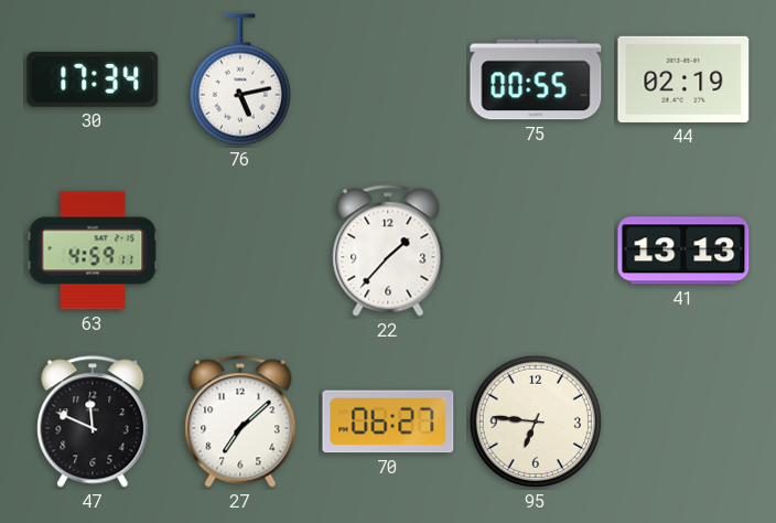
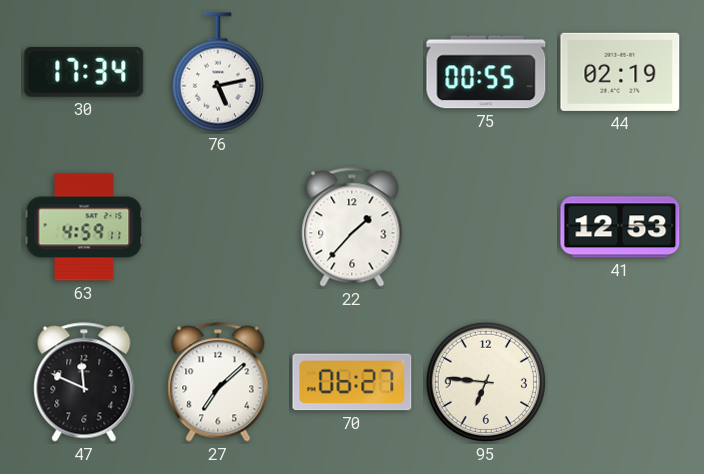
41: 13:13 -> 12:53 (620, 227)
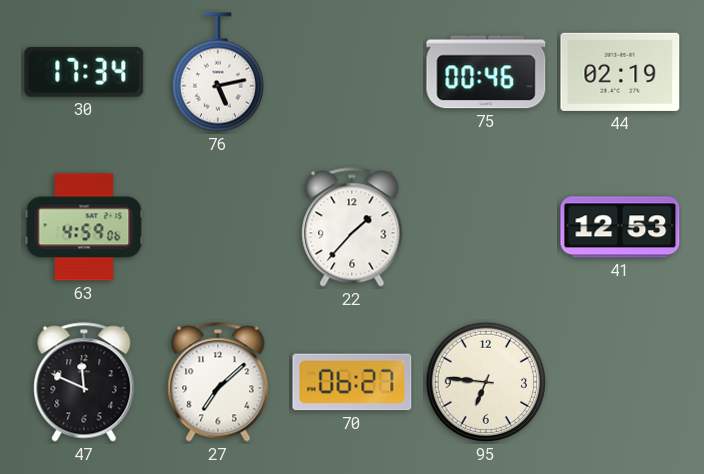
75: 00:55 -> 00:46 (486, 72)
63: 4:59:11 -> 4:59:06 (84, 227)
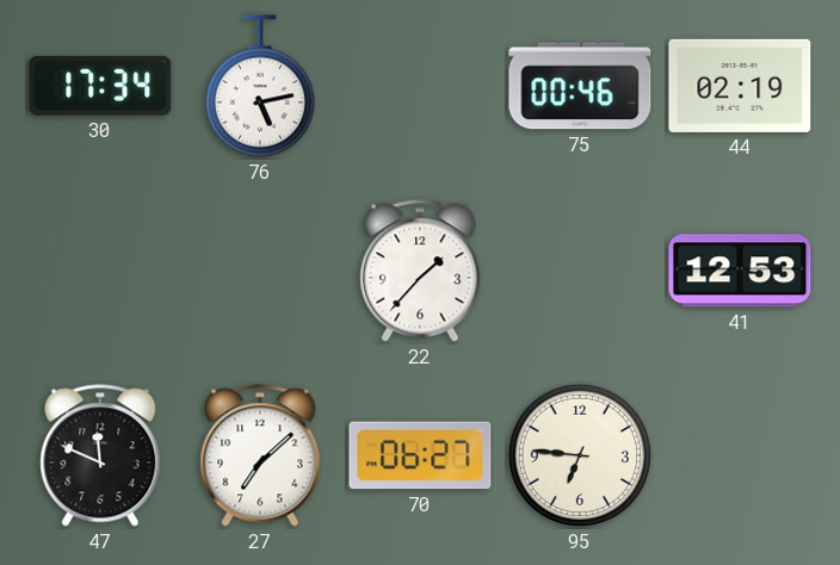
63: 4:59 -> none (84, 227)
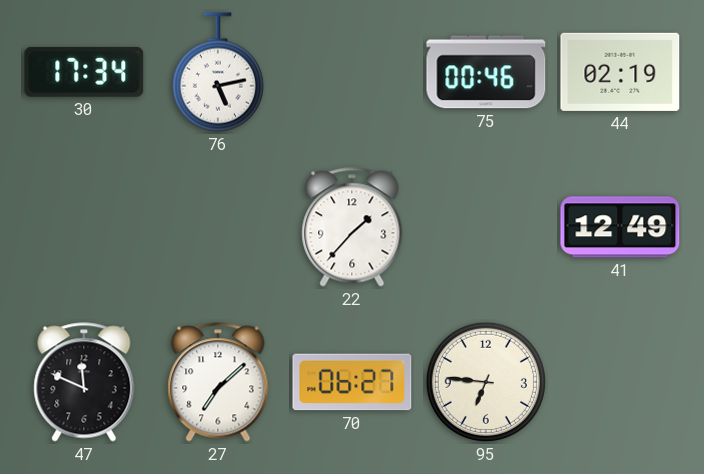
41: 12:53 -> 12:49 (620, 227)
